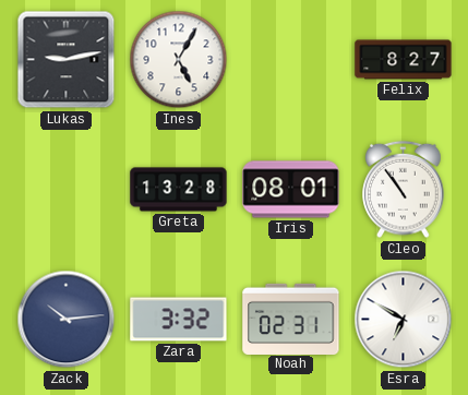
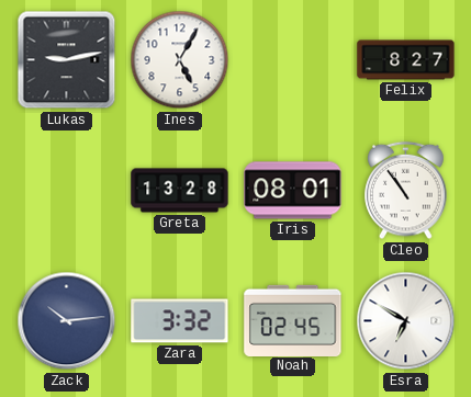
Noah: 02:31 -> 02:45 (293, 320)
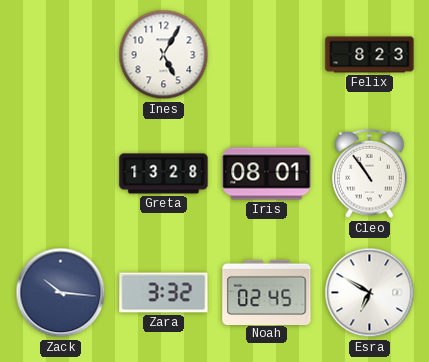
Lukas: 9:13 -> none (67, 60)
Felix: 8:27 -> 8:23 (370, 55)
Zack: 10:14 -> 10:16 (61, 293)
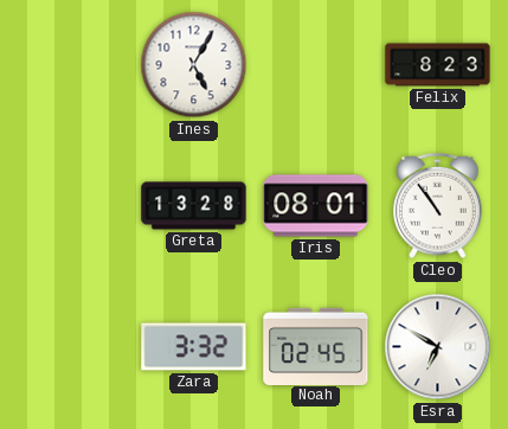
Zack: 10:16 -> none (61, 293)
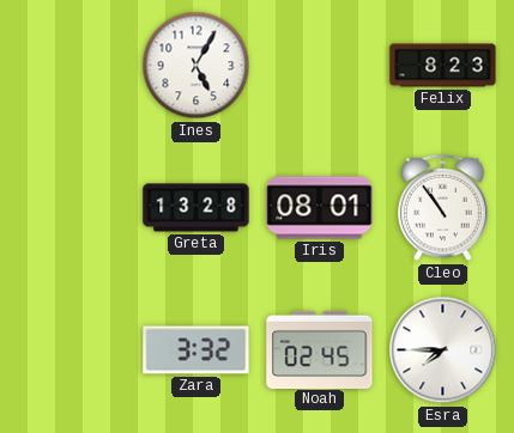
Esra: 6:50 -> 7:45 (443, 350)
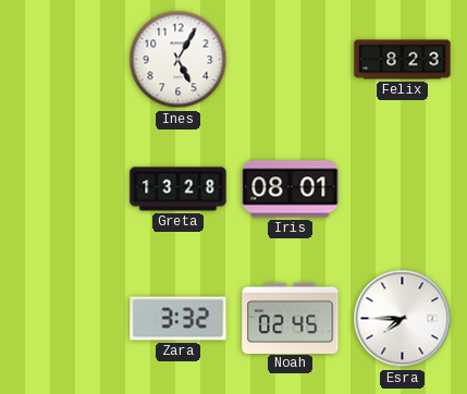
Cleo: 10:54 -> none (443, 208)
